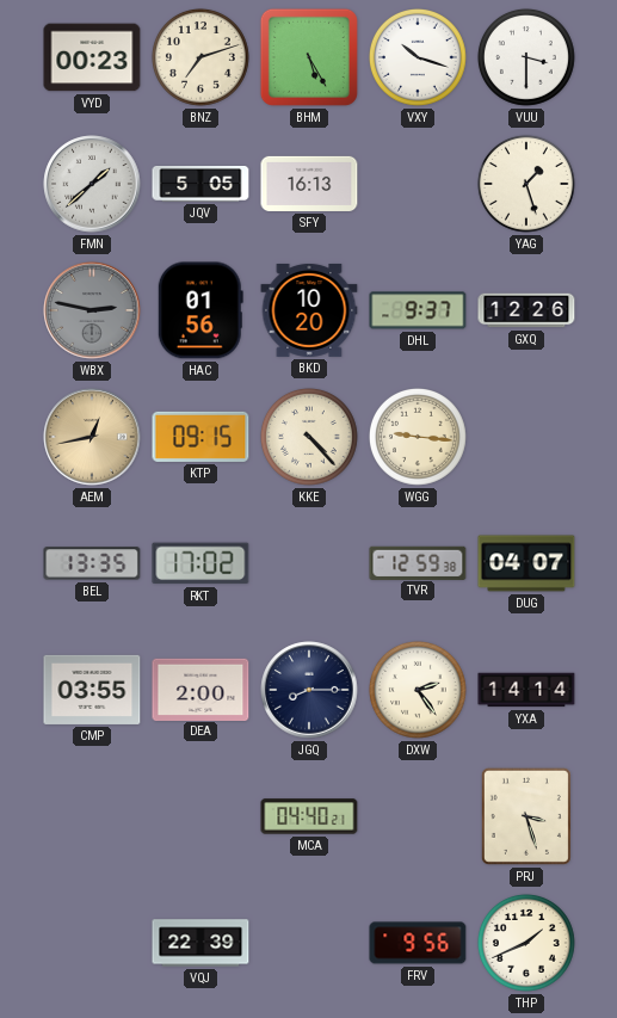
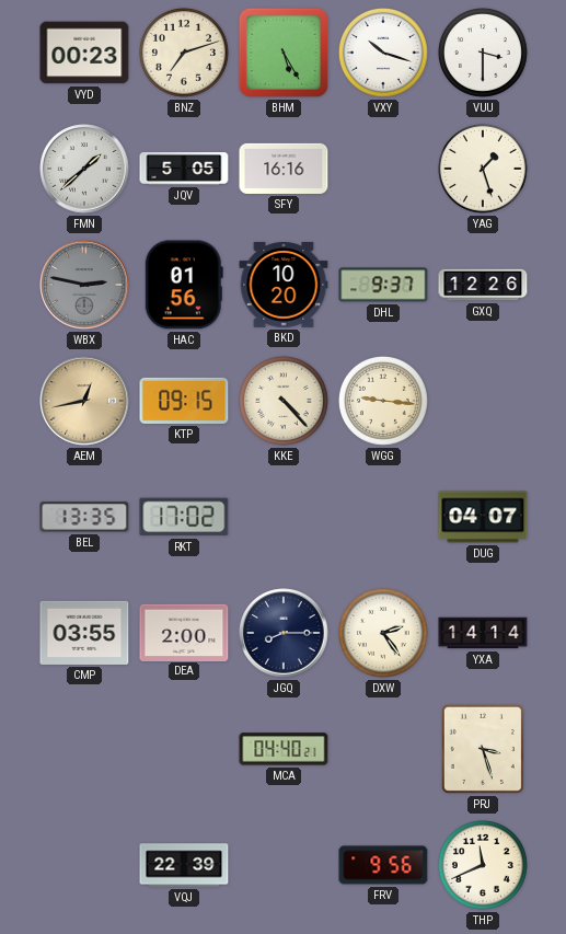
SFY: 16:13 -> 16:16 (284, 169)
TVR: 12:59 -> none (418, 562)
THP: 1:41 -> 11:41 (483, 865)
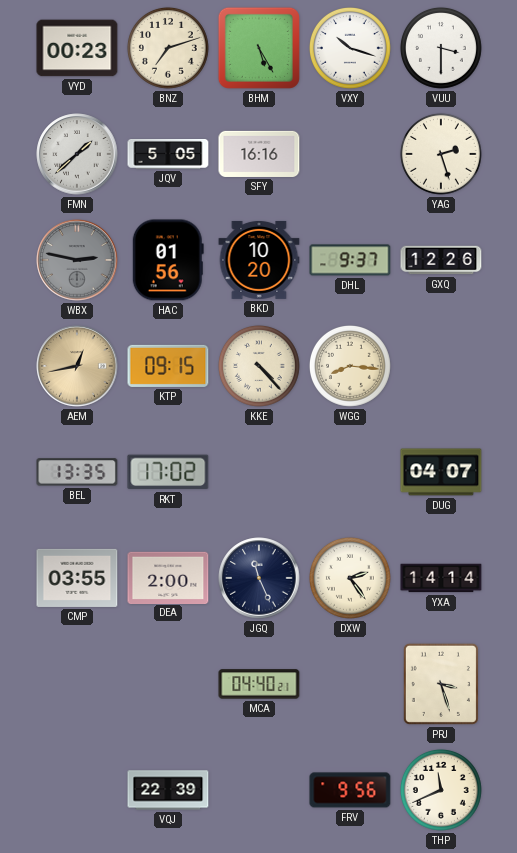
YAG: 1:27 -> 2:27 (441, 154)
WGG: 9:16 -> 8:16 (350, 366)
JGQ: 8:15 -> 11:26 (259, 578)
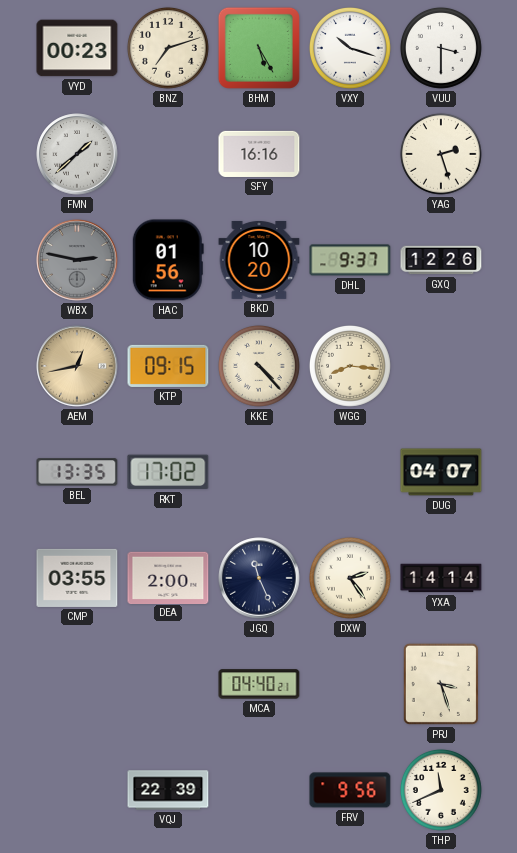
JQV: 5:05 -> none (168, 155)
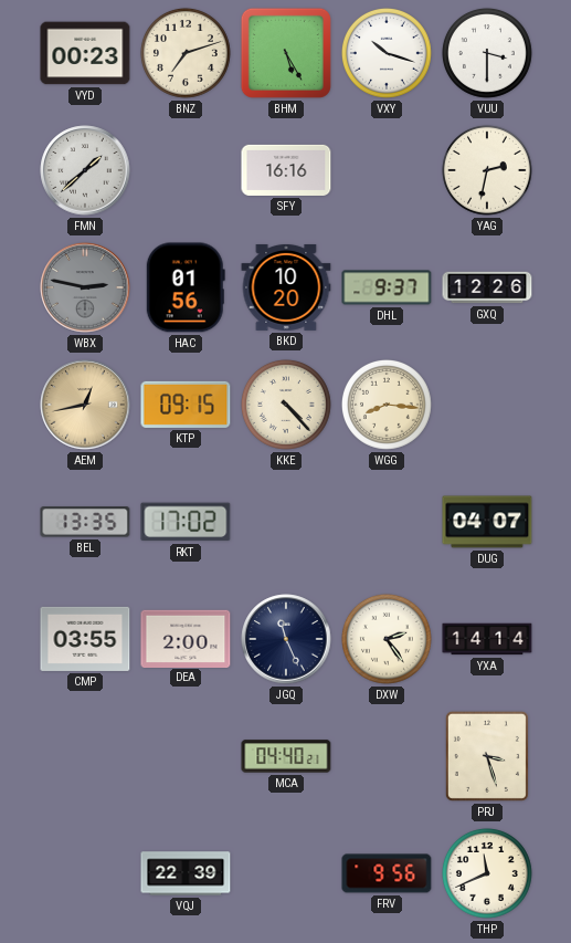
YAG: 2:27 -> 2:32 (487, 170)
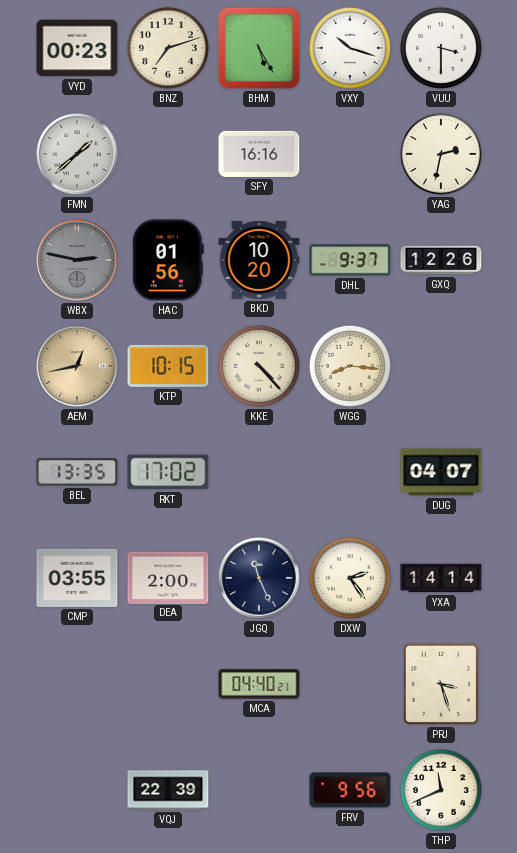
KTP: 09:15 -> 10:15 (168, 366)
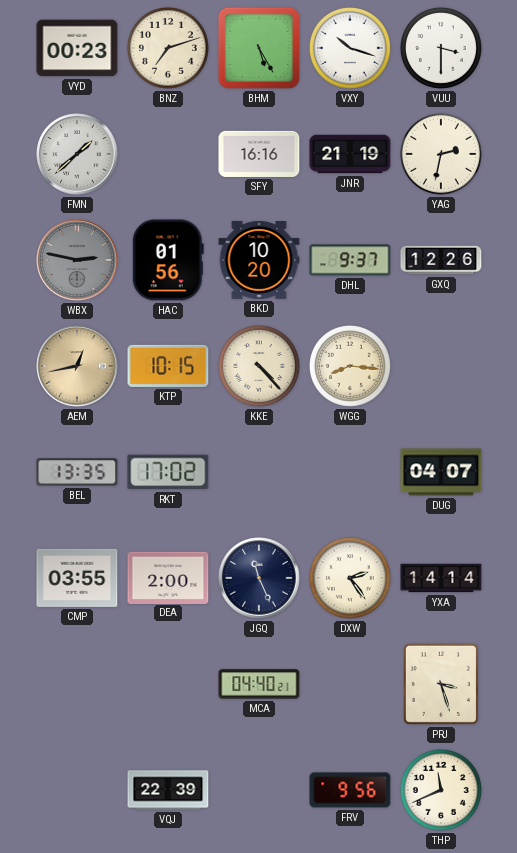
JNR: none -> 21:19 (350, 154)
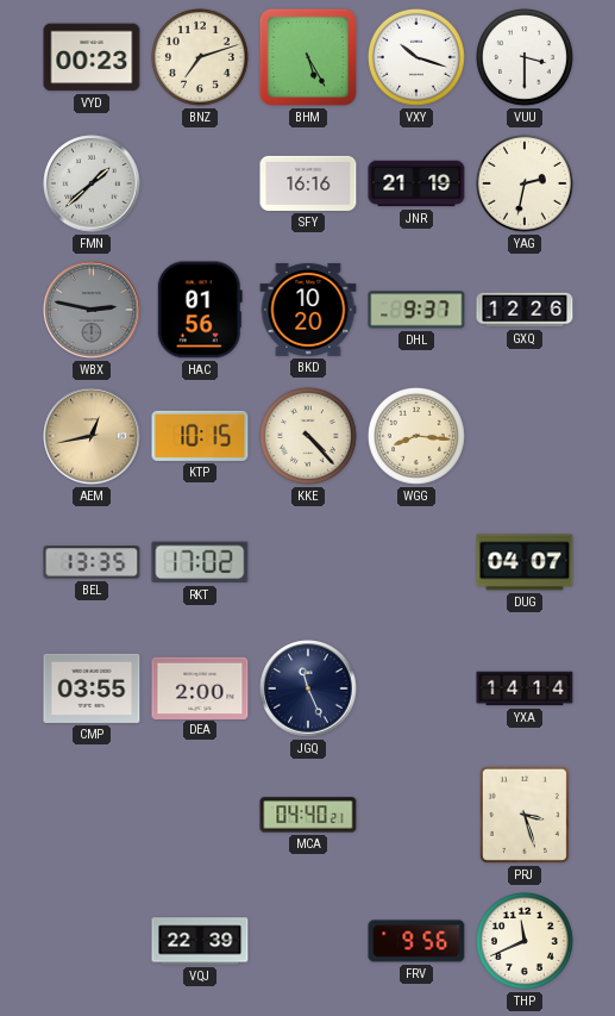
DXW: 2:24 -> none (350, 578)
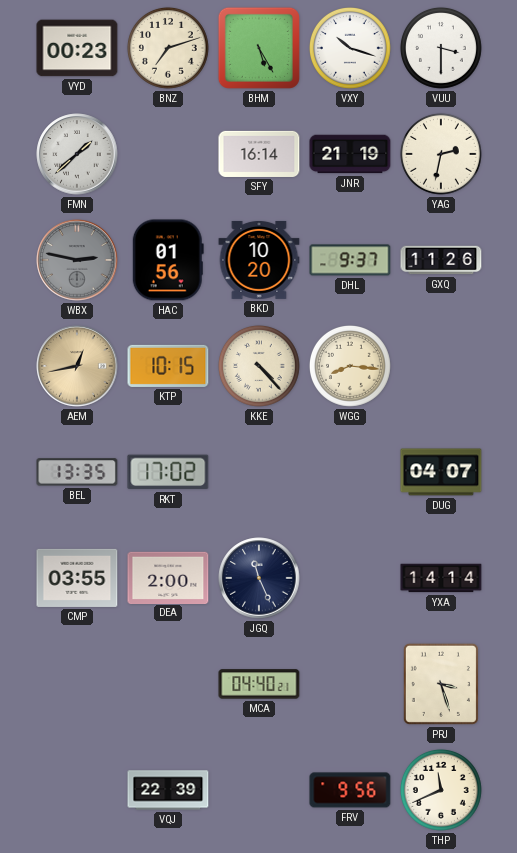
SFY: 16:16 -> 16:14 (259, 154)
GXQ: 12:26 -> 11:26 (441, 260)
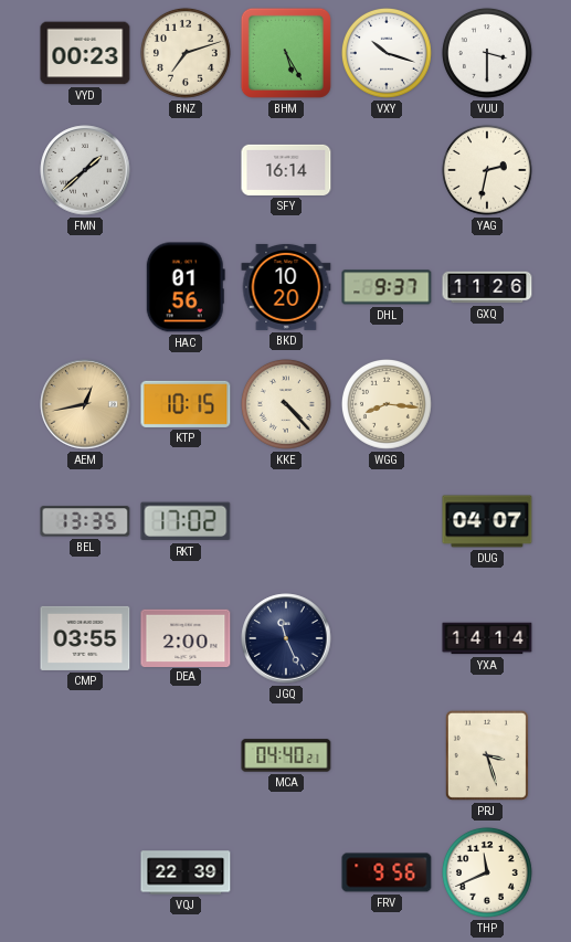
JNR: 21:19 -> none (350, 154)
WBX: 2:47 -> none (77, 260)
